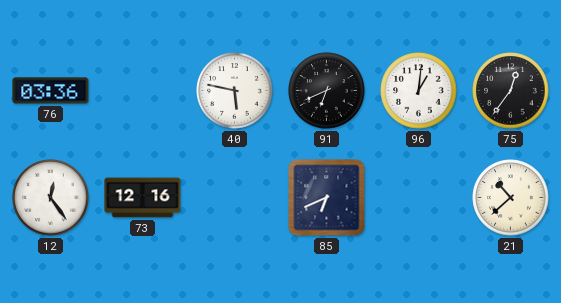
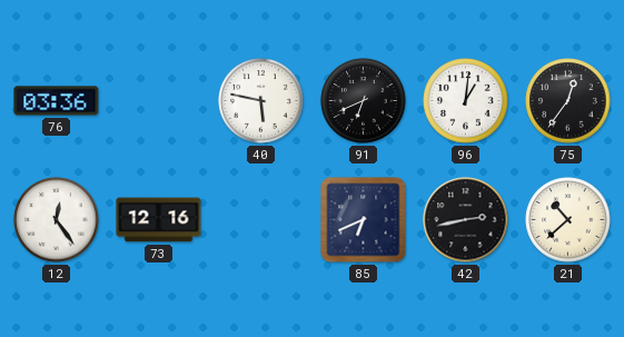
42: none -> 2:43 (466, 220)
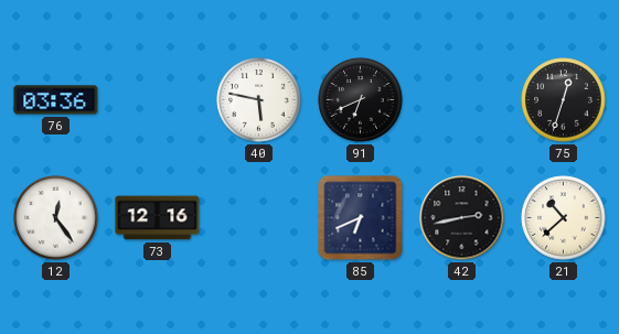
96: 1:01 -> none (466, 101)
75: 12:36 -> 12:33 (564, 100)
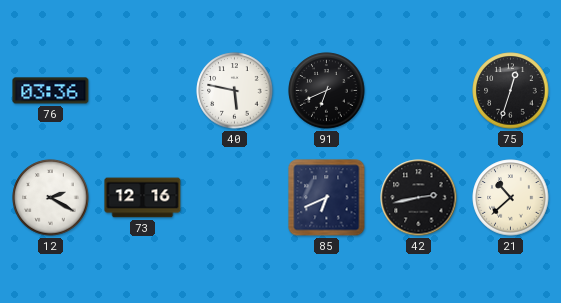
12: 12:24 -> 2:20 (51, 198)
